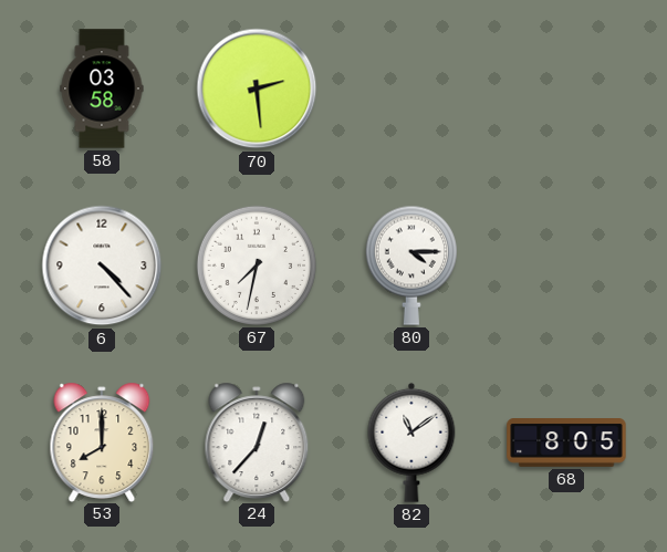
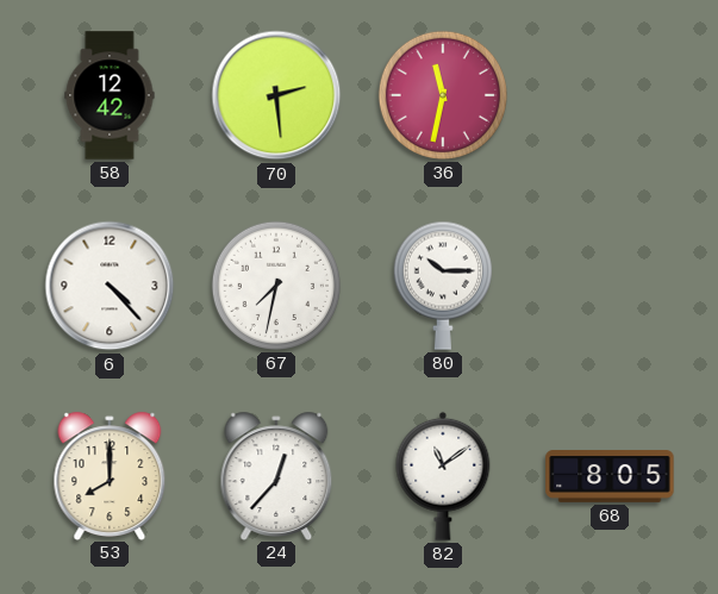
58: 03:58 -> 12:42 (110, 95)
36: none -> 11:32 (443, 95)
80: 4:15 -> 10:15 (443, 286)
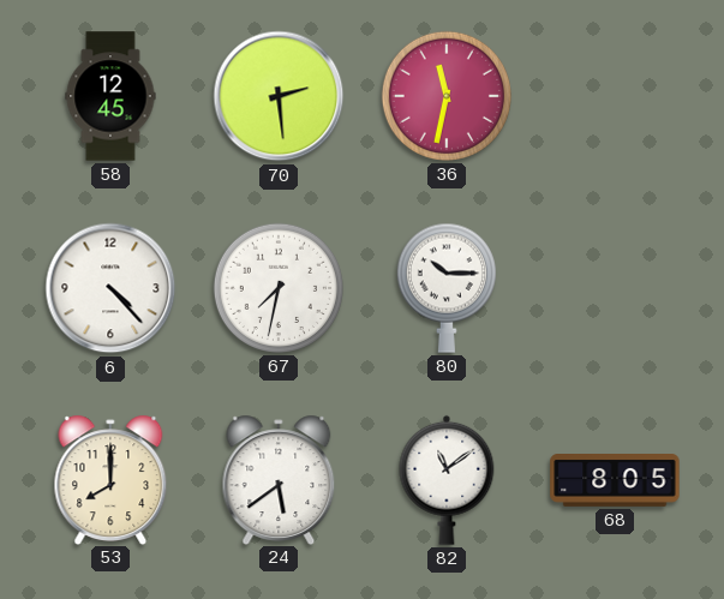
58: 12:42 -> 12:45 (110, 96)
24: 12:37 -> 5:39 (279, 479)
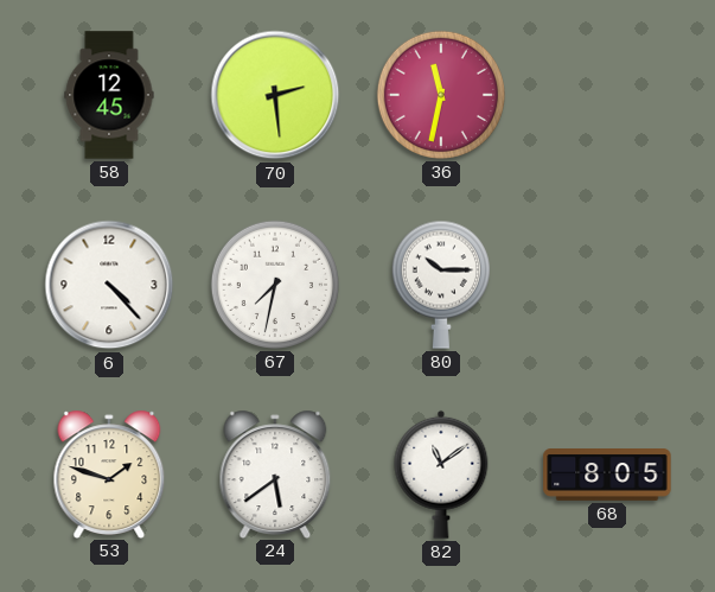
53: 8:00 -> 1:48 (109, 473)
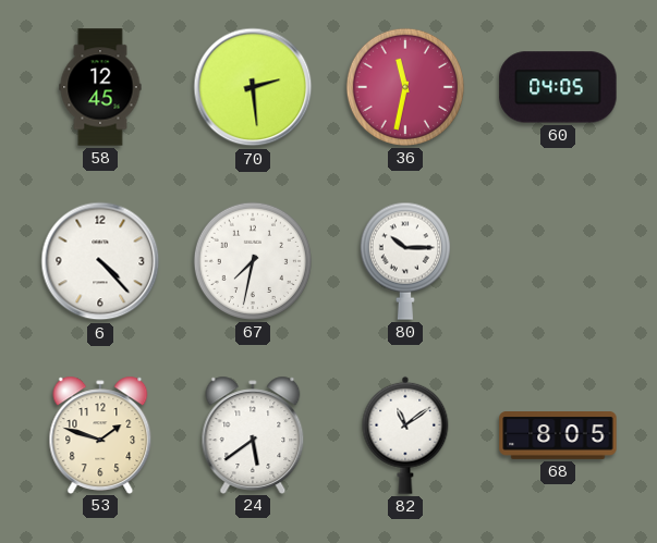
60: none -> 04:05 (558, 87)
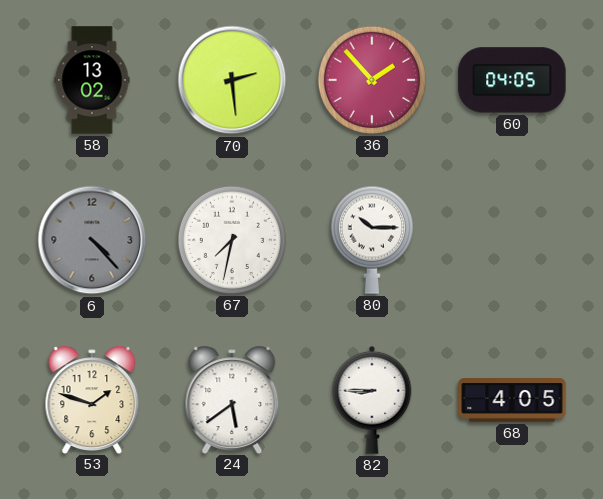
58: 12:45 -> 13:02 (92, 80)
36: 11:32 -> 1:53 (372, 80)
6 dial: white -> grey (92, 240)
82: 11:09 -> 8:45 (372, 400)
68: 8:05 -> 4:05 (512, 401)
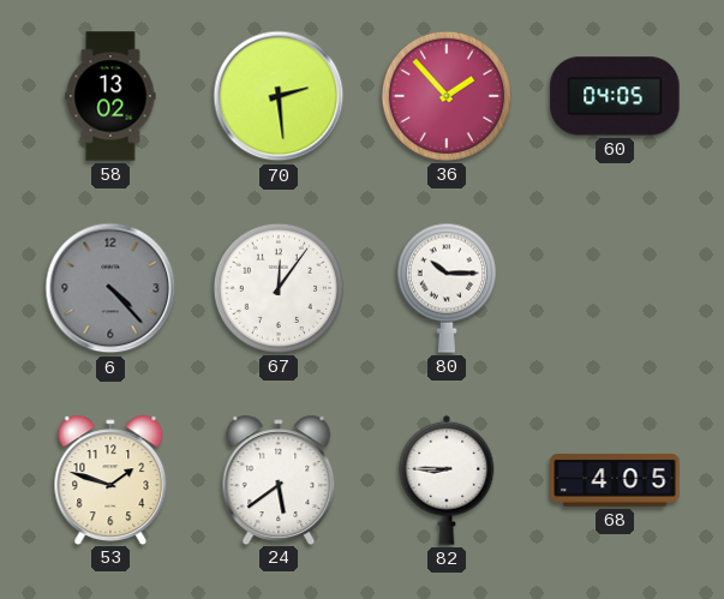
67: 7:32 -> 12:06 (279, 288)
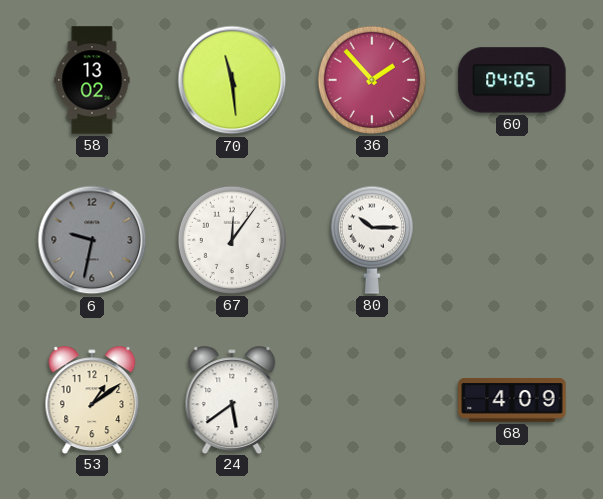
70: 2:29 -> 11:29 (232, 80)
6: 4:23 -> 9:32 (92, 240)
53: 1:48 -> 1:09 (92, 399)
82: 8:45 -> none (447, 480)
68: 4:05 -> 4:09 (512, 401)
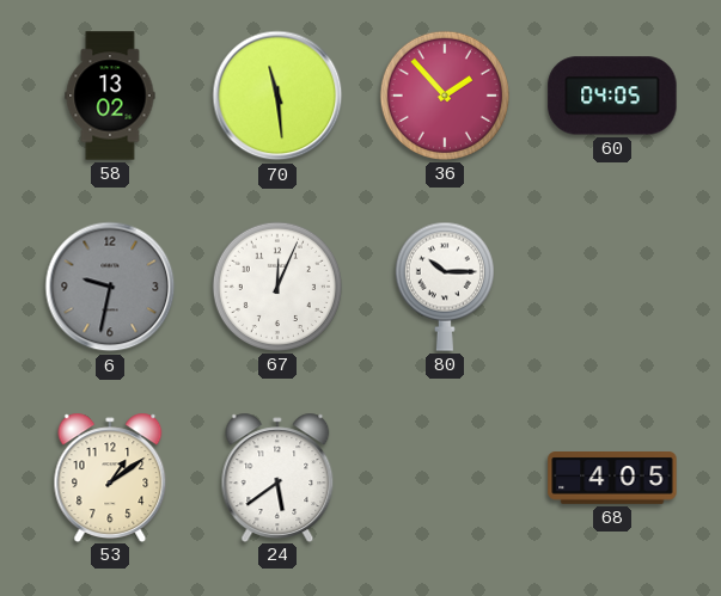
67: 12:06 -> 12:04 (277, 287)
68: 4:09 -> 4:05 (612, 479)
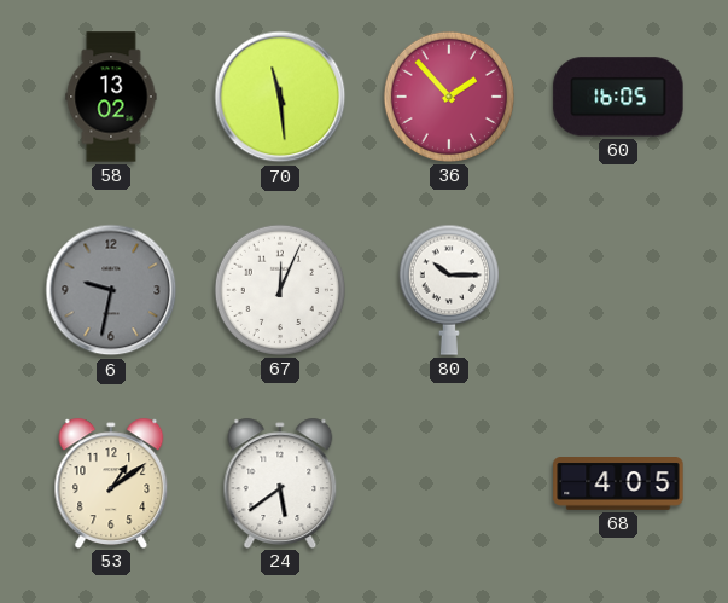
60: 04:05 -> 16:05 (618, 97)
